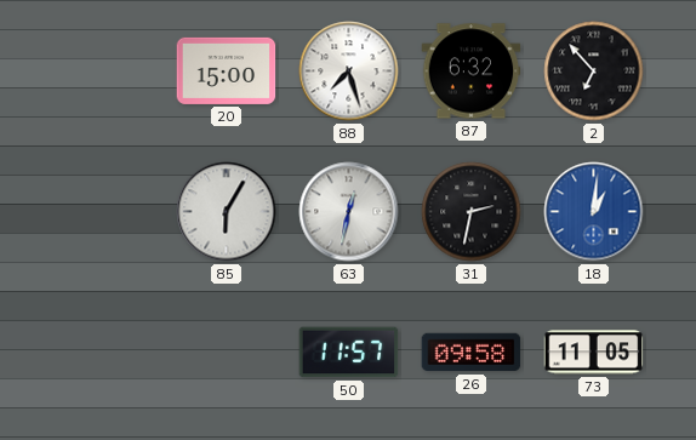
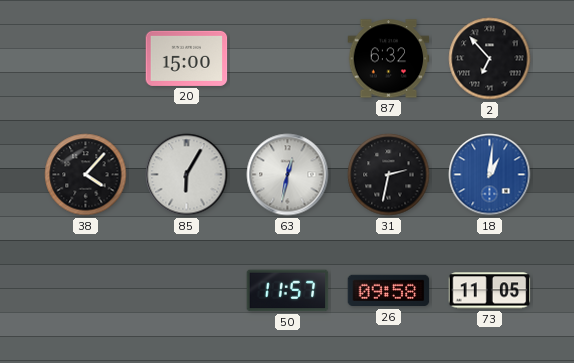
88: 7:27 -> none (349, 72)
38: none -> 4:07 (86, 175)
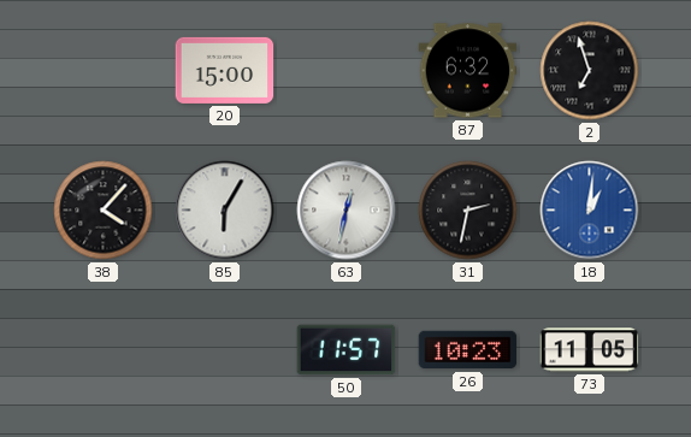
2: 6:53 -> 6:57 (590, 71)
26: 09:58 -> 10:23 (468, 350)
